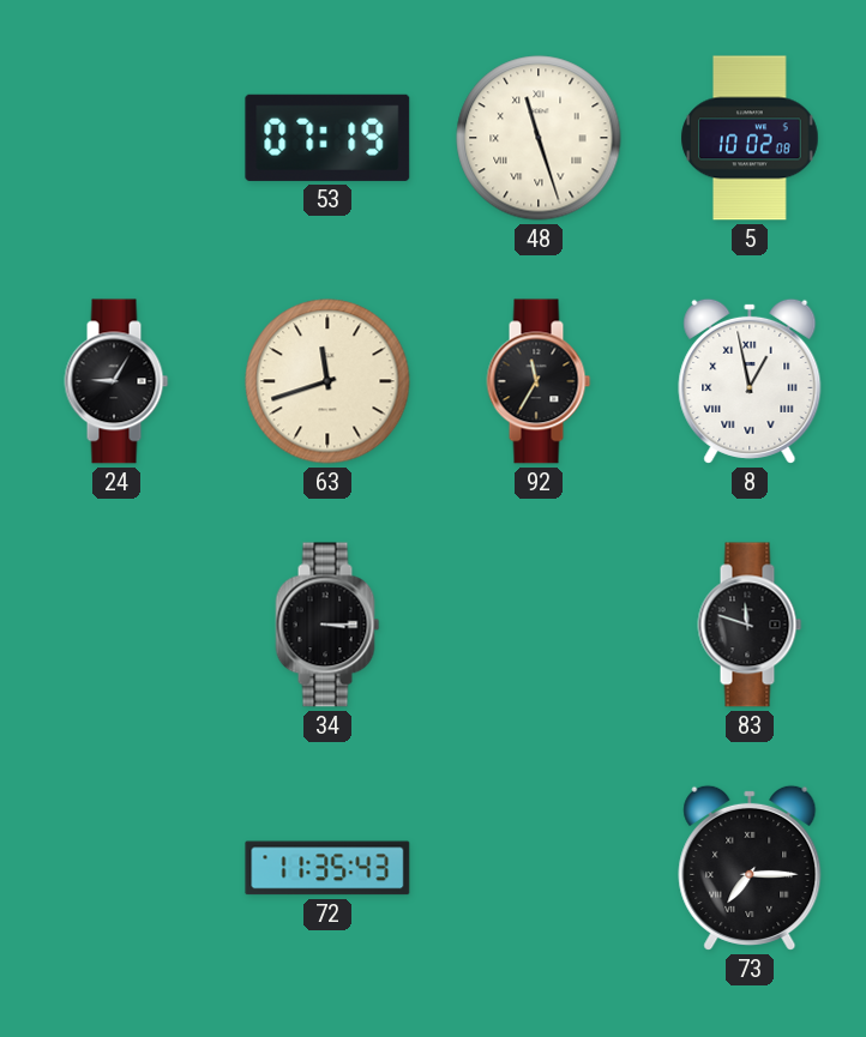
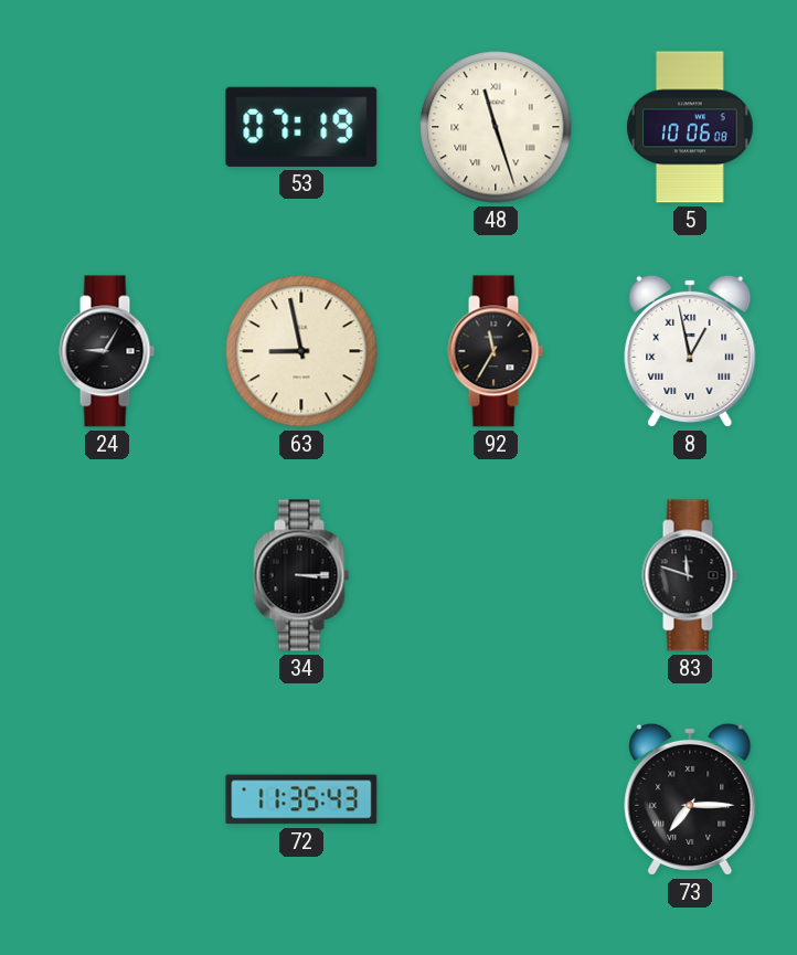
5: 10:02 -> 10:06 (690, 127)
63: 11:42 -> 8:58 (301, 351)
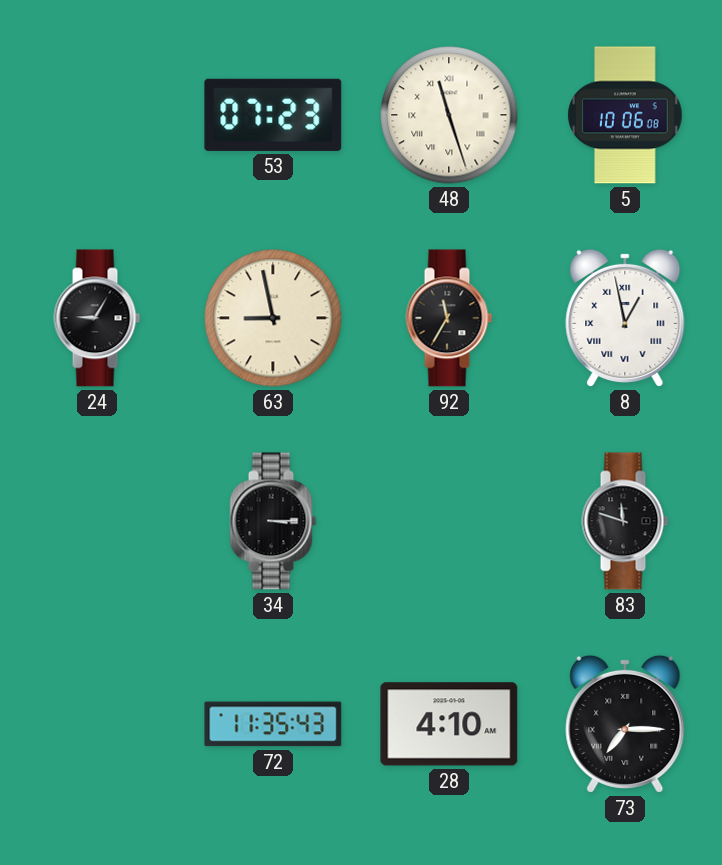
53: 07:19 -> 07:23 (273, 115)
28: none -> 4:10 (449, 724)
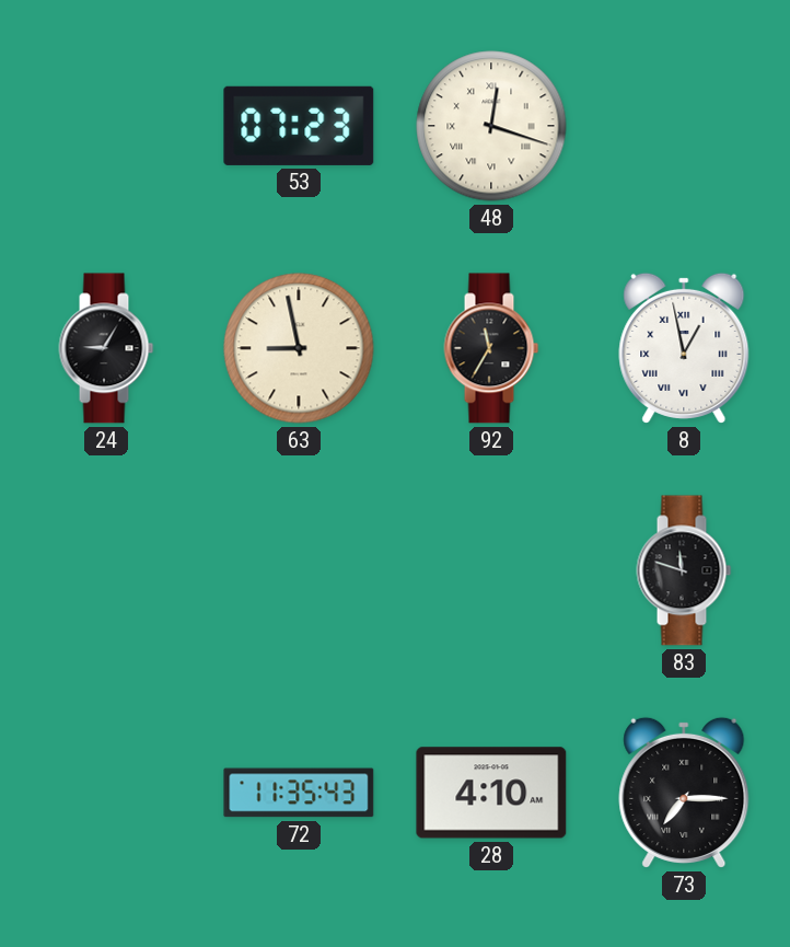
48: 11:27 -> 12:18 (491, 126)
5: 10:06 -> none (625, 115)
34: 3:15 -> none (273, 521)
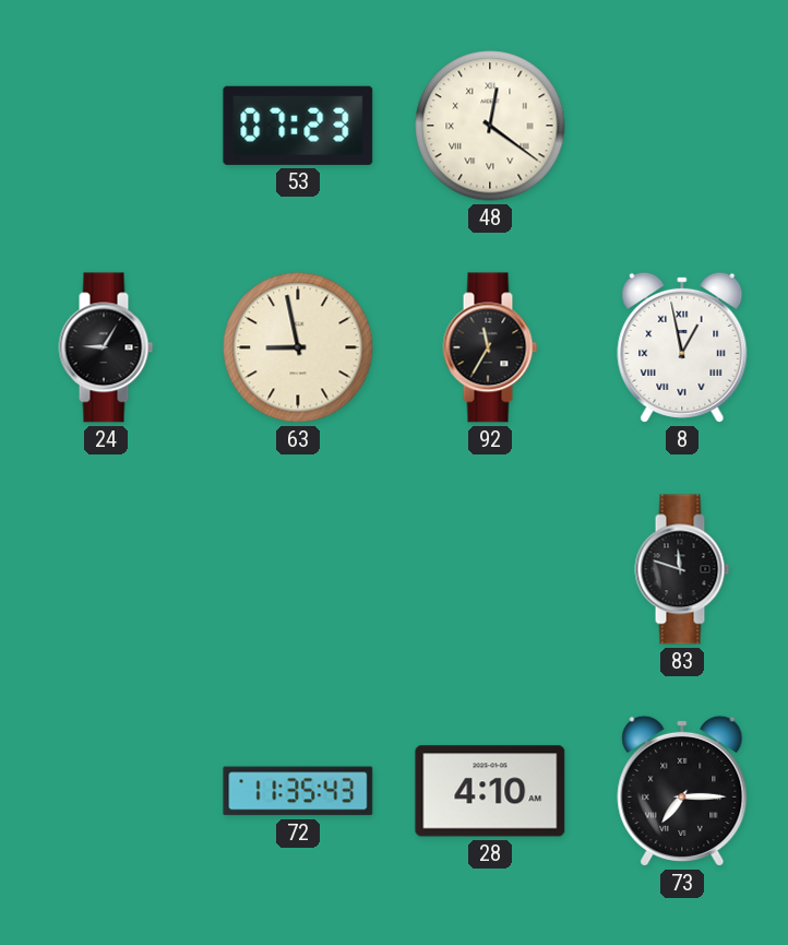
48: 12:18 -> 12:21 (490, 126)
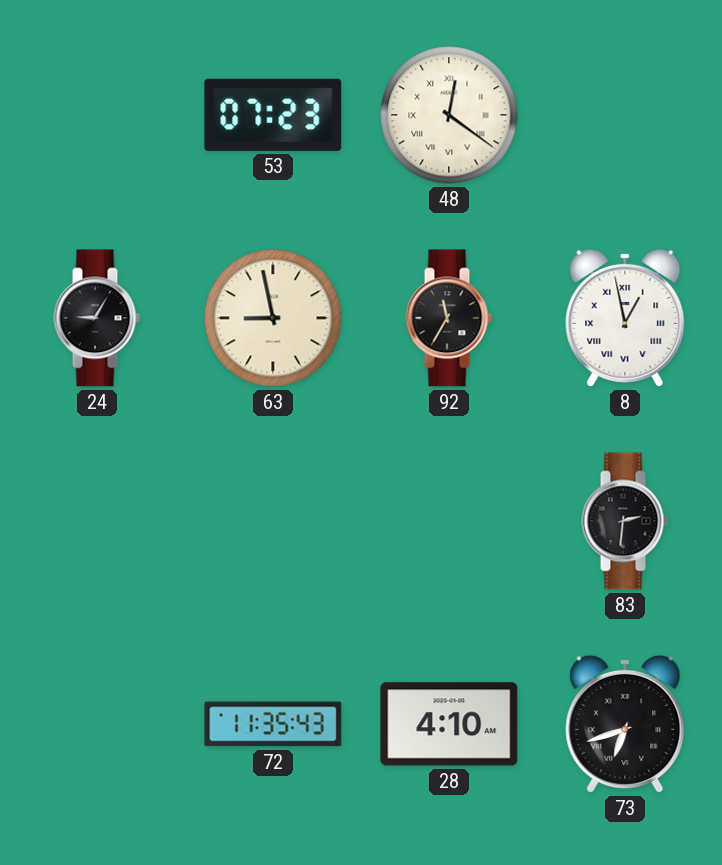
83: 11:48 -> 2:31 (625, 521)
73: 7:15 -> 6:42 (625, 724)
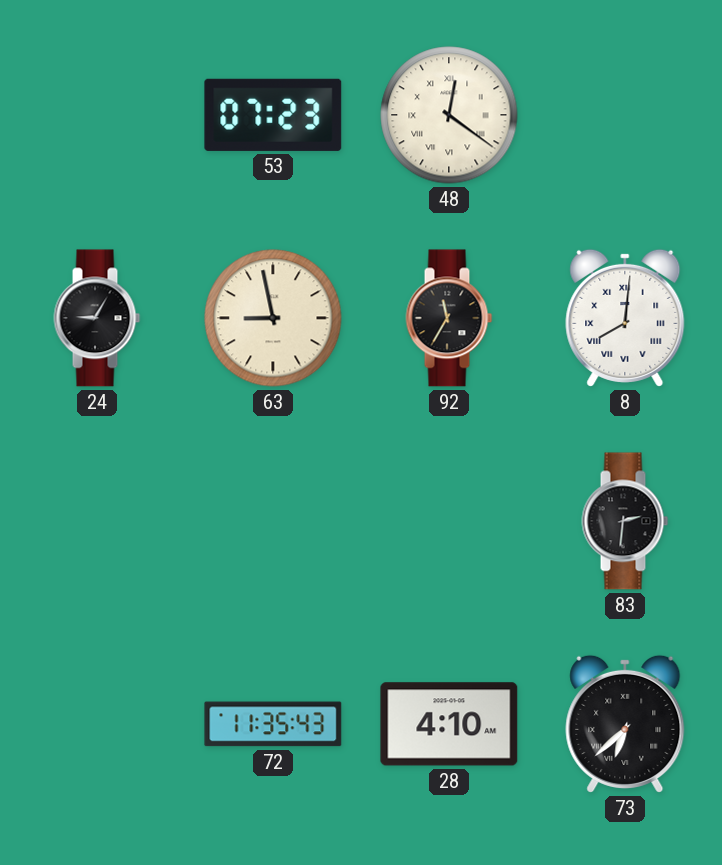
8: 12:58 -> 8:01 (625, 318)
73: 6:42 -> 6:38 (625, 724)
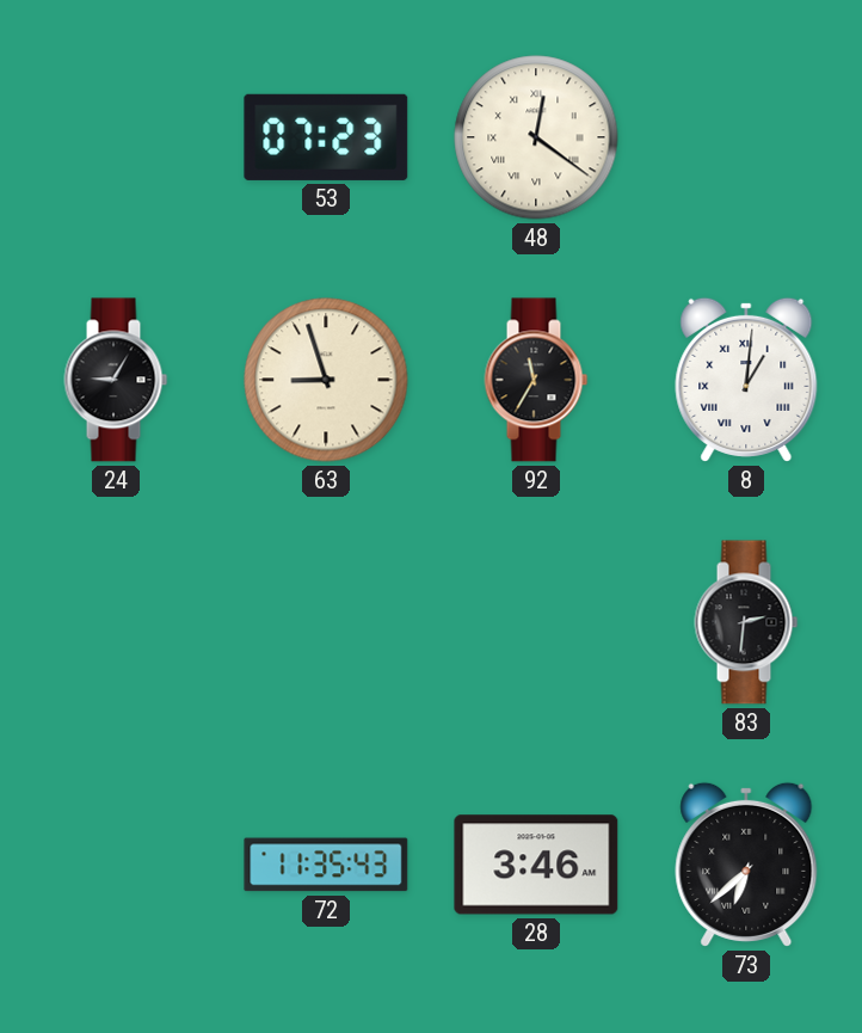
63: 8:58 -> 8:57 (326, 380)
8: 8:01 -> 1:01 (746, 380)
28: 4:10 -> 3:46 (536, 865)
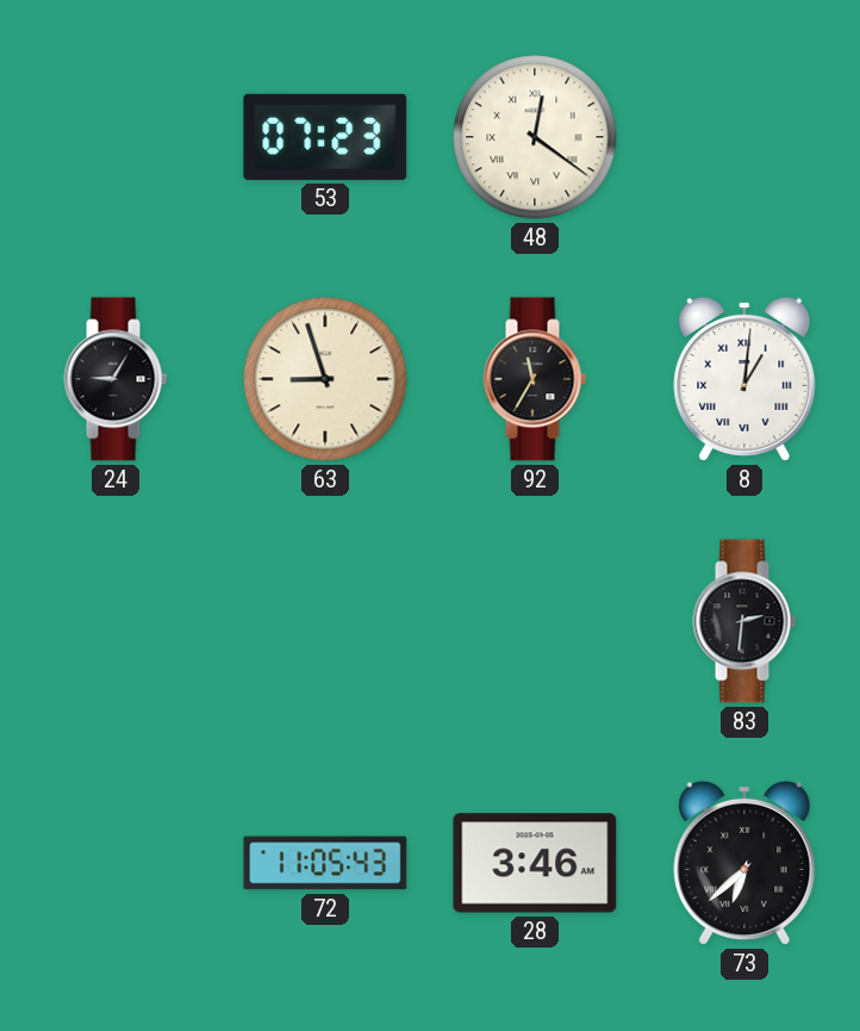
72: 11:35 -> 11:05 (325, 863)
